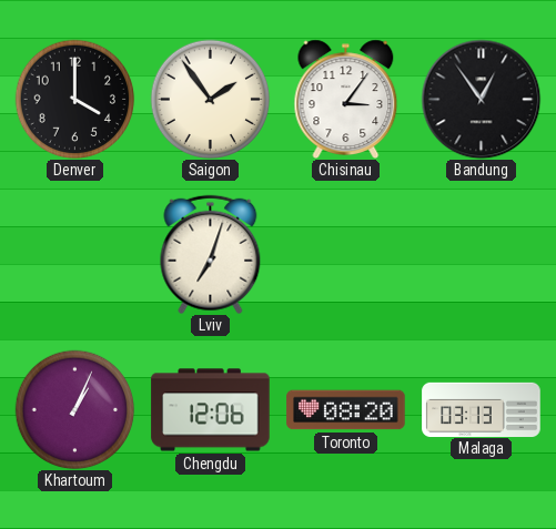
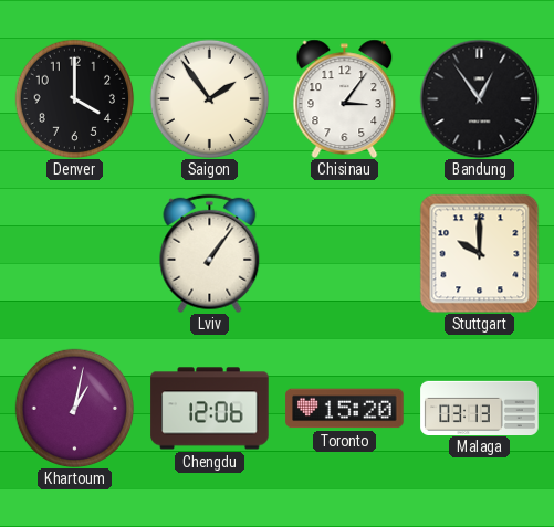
Lviv: 7:03 -> 1:06 (210, 253)
Stuttgart: none -> 10:00 (479, 253)
Khartoum: 1:04 -> 1:02 (74, 408)
Toronto: 08:20 -> 15:20 (345, 409)
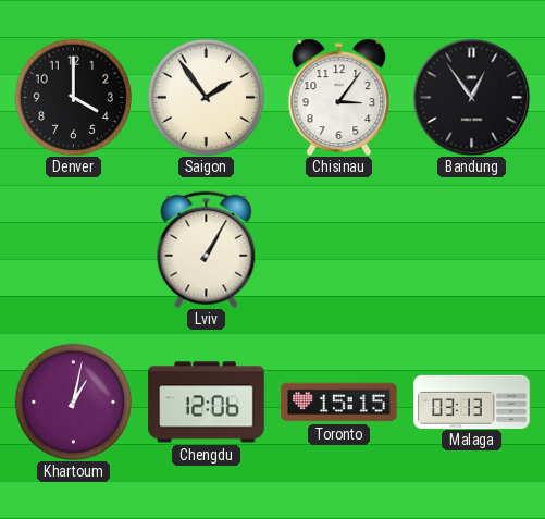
Lviv: 1:06 -> 1:05 (207, 249)
Stuttgart: 10:00 -> none (479, 253)
Toronto: 15:20 -> 15:15 (339, 403)
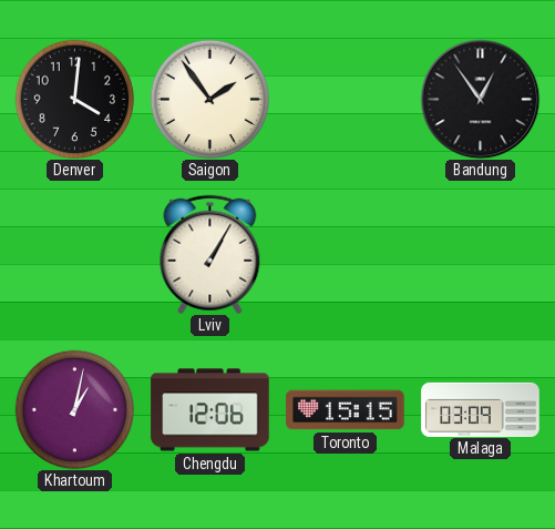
Denver: 4:00 -> 4:01 (74, 99)
Chisinau: 3:06 -> none (339, 97)
Malaga: 03:13 -> 03:09 (481, 409)
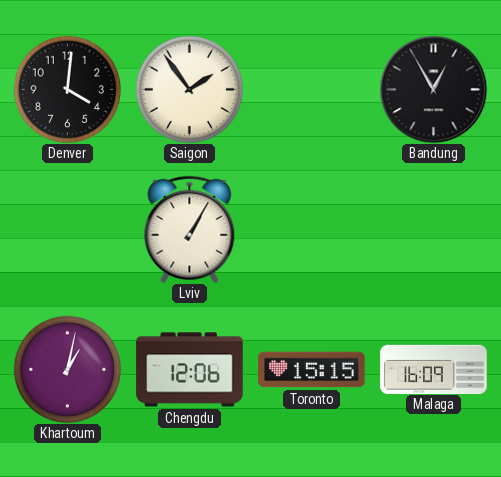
Bandung: 12:54 -> 12:55 (433, 89)
Malaga: 03:09 -> 16:09 (434, 369)
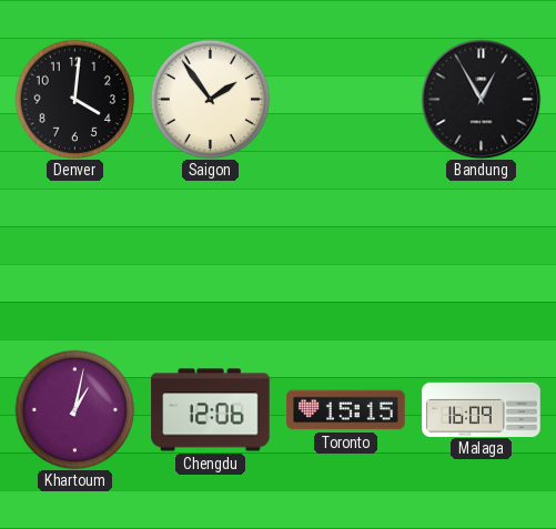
Lviv: 1:05 -> none (190, 229)
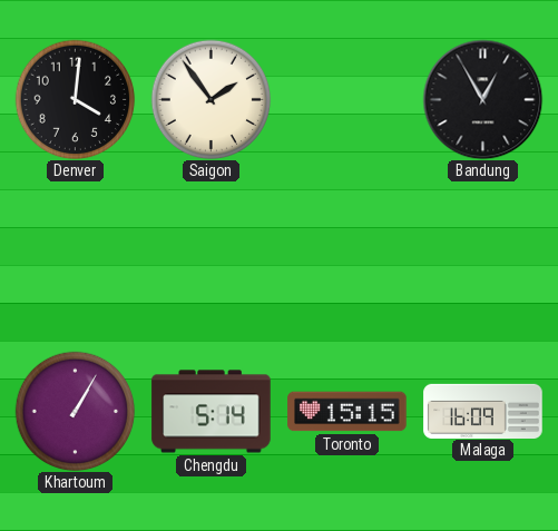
Khartoum: 1:02 -> 1:05 (75, 411)
Chengdu: 12:06 -> 5:14 (212, 412)
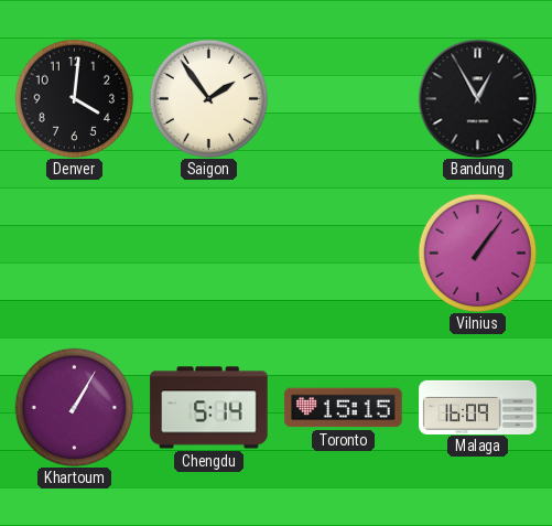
Vilnius: none -> 1:06 (477, 253)
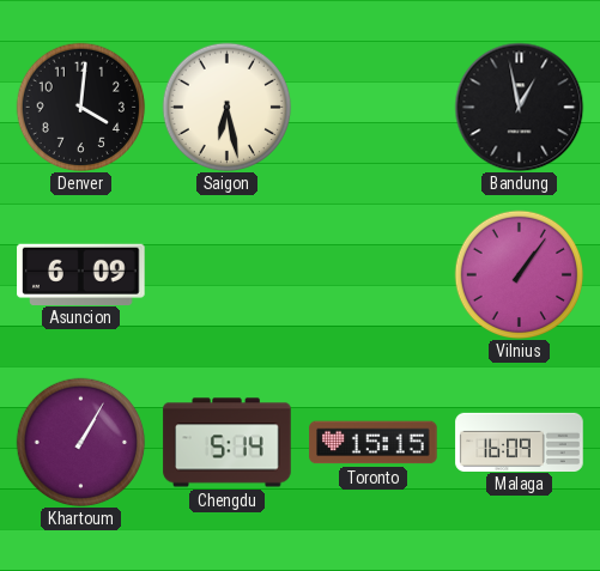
Saigon: 1:54 -> 6:28 (226, 107)
Bandung: 12:55 -> 12:58 (519, 107)
Asuncion: none -> 6:09 (81, 274)
